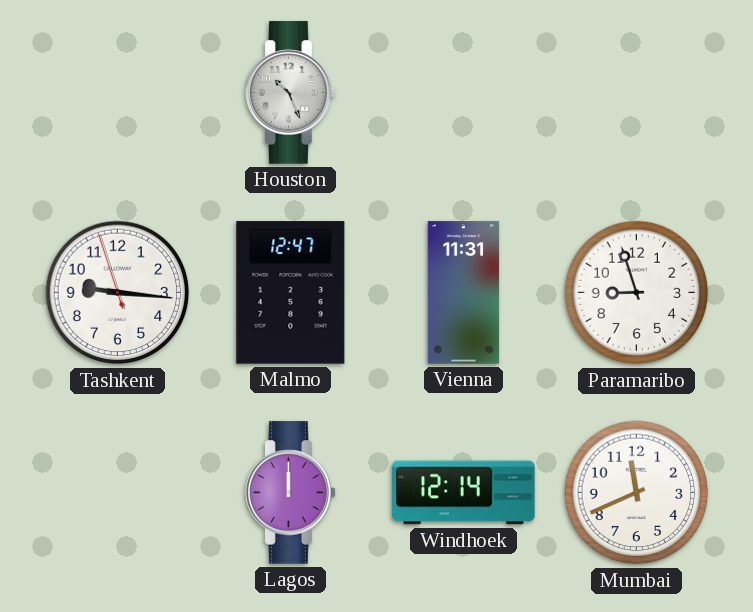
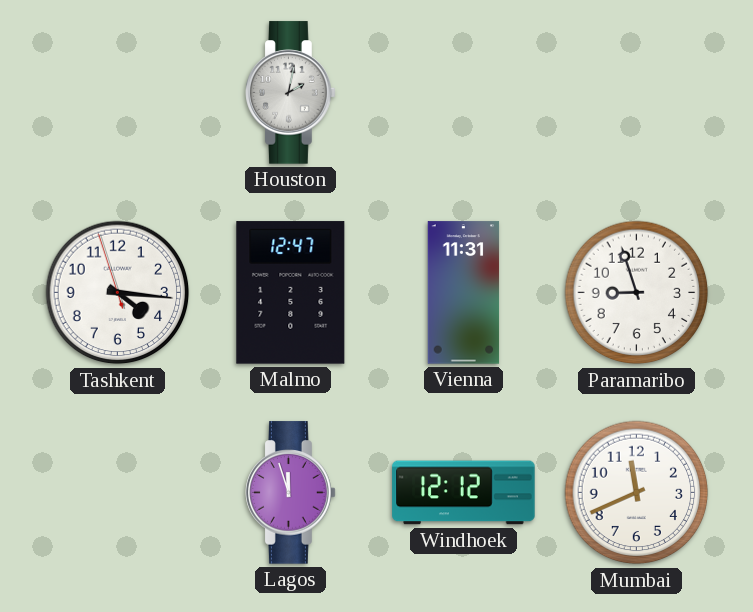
Houston: 10:26 -> 2:02 (291, 93)
Tashkent: 9:15 -> 4:15 (118, 293)
Lagos: 12:00 -> 11:57 (291, 493)
Windhoek: 12:14 -> 12:12 (464, 493)
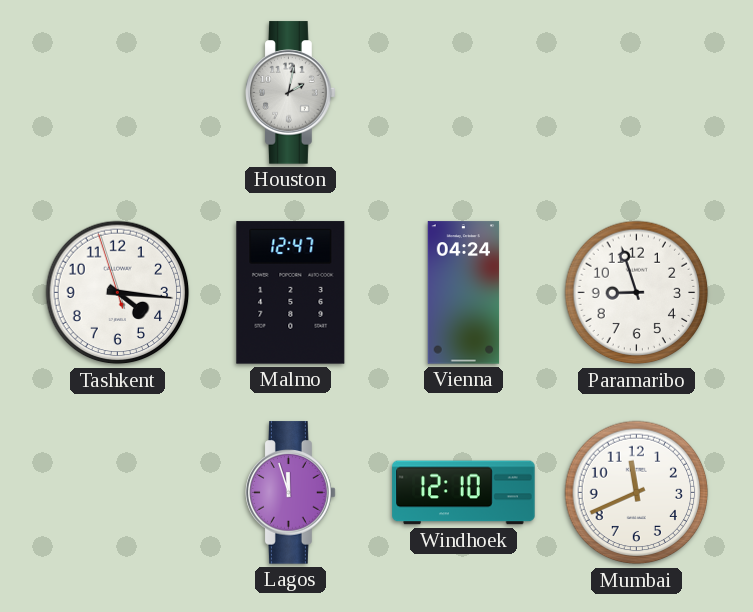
Vienna: 11:31 -> 04:24 (464, 293)
Windhoek: 12:12 -> 12:10 (464, 493)
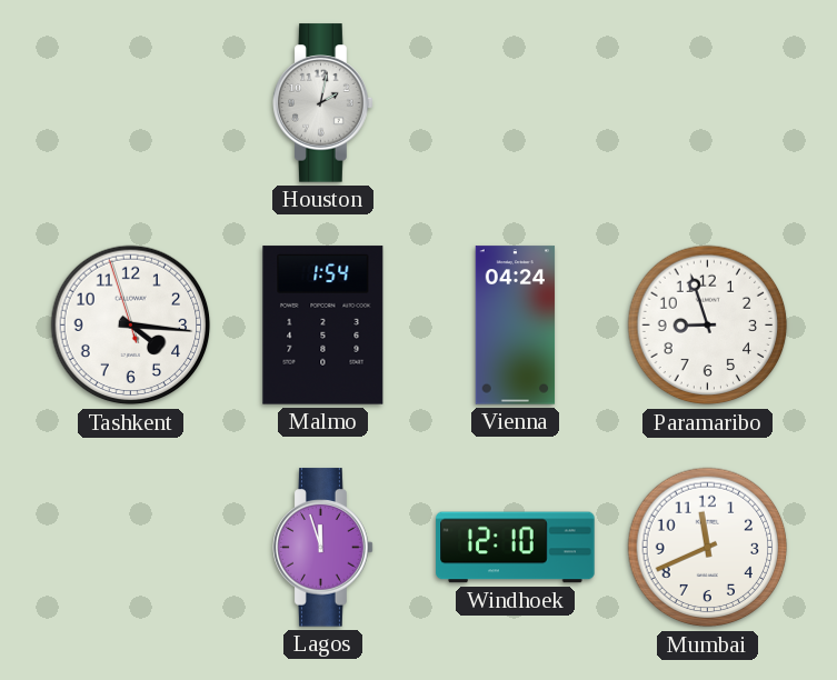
Malmo: 12:47 -> 1:54 (323, 326)
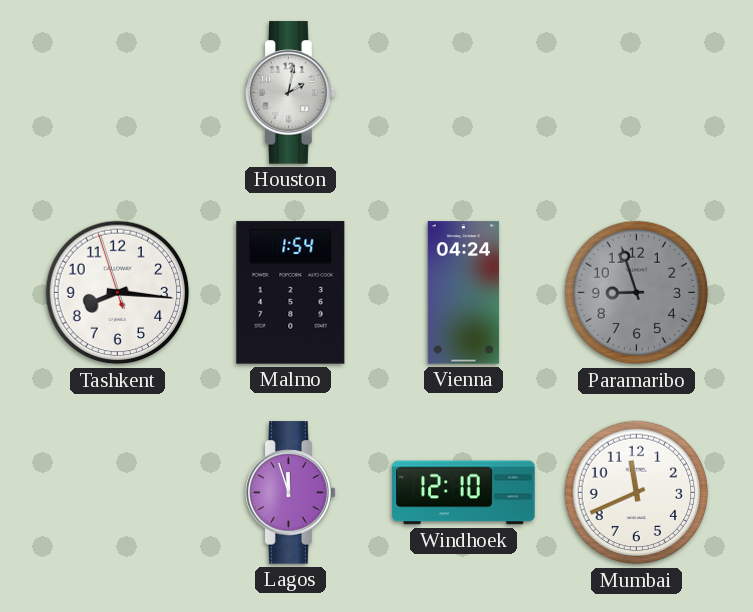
Tashkent: 4:15 -> 8:15 (118, 293)
Paramaribo dial: white -> grey (637, 293)
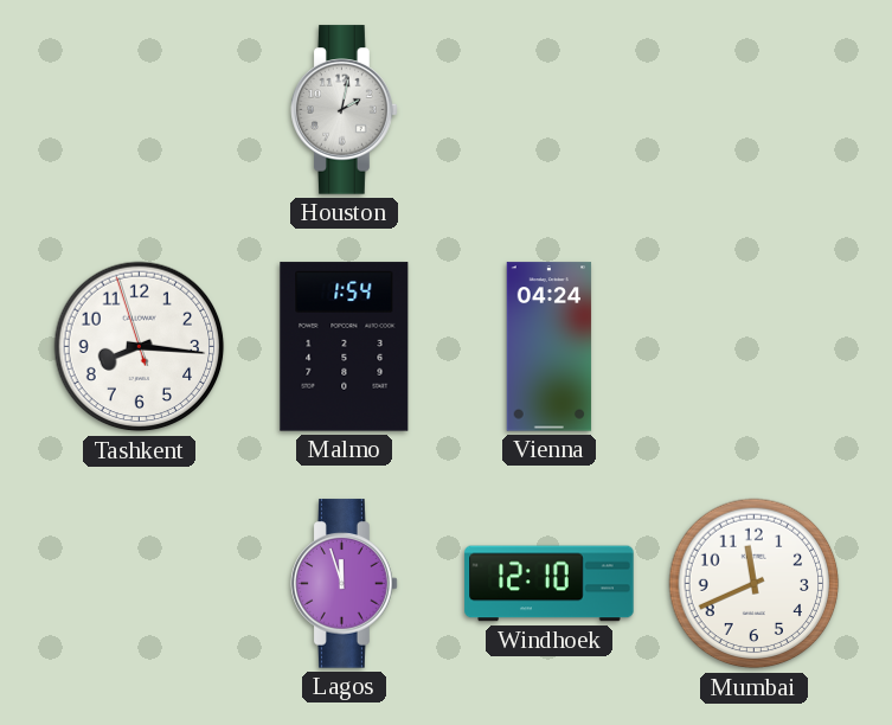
Paramaribo: 8:57 -> none (637, 293)
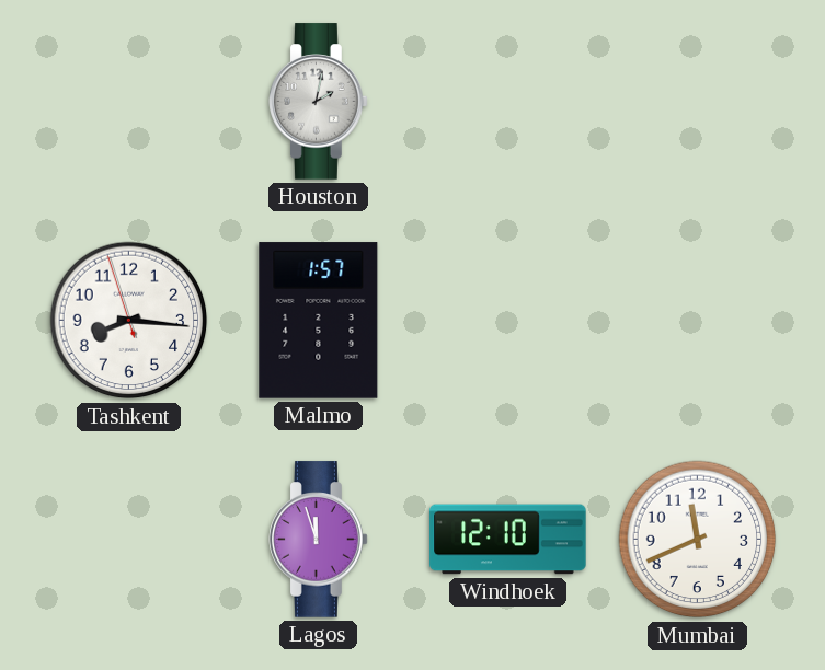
Malmo: 1:54 -> 1:57 (319, 321)
Vienna: 04:24 -> none (550, 347)
